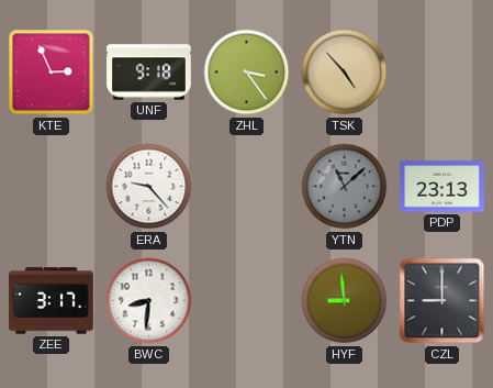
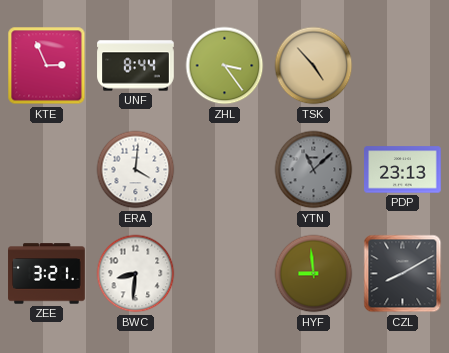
UNF: 9:18 -> 8:44 (136, 66)
ERA: 9:23 -> 4:01 (136, 170)
ZEE: 3:17 -> 3:21 (47, 274)
CZL: 9:00 -> 8:10 (403, 274)
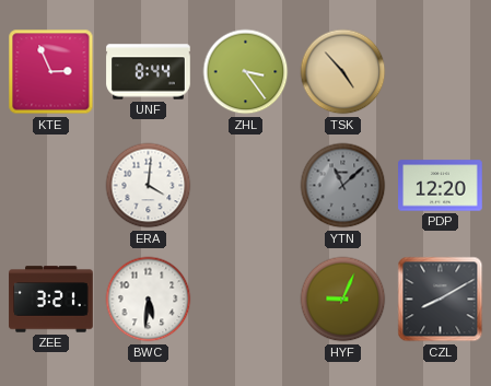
PDP: 23:13 -> 12:20 (441, 186)
BWC: 8:31 -> 5:31 (149, 300)
HYF: 8:59 -> 9:04 (343, 300)
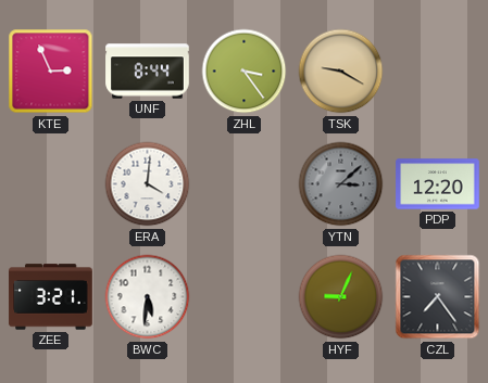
TSK: 4:53 -> 9:20 (341, 72)
YTN: 11:08 -> 3:08 (341, 184)
CZL: 8:10 -> 7:24 (438, 297)
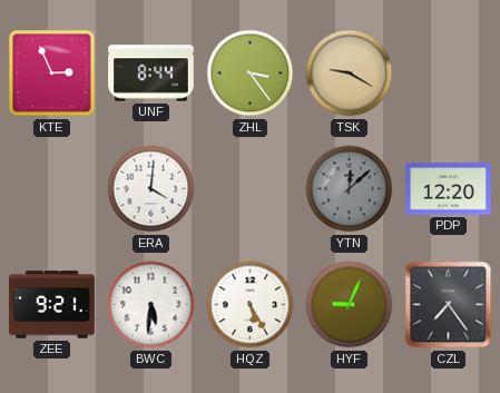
YTN: 3:08 -> 12:08 (350, 189)
ZEE: 3:21 -> 9:21 (52, 305)
HQZ: none -> 5:25 (251, 305)
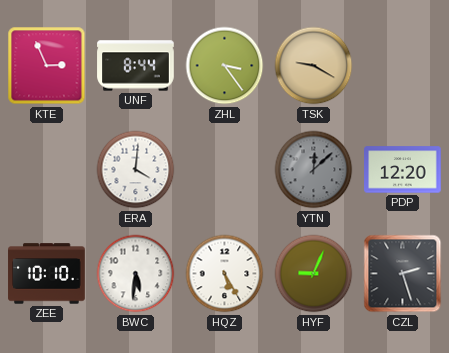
ZEE: 9:21 -> 10:10 (47, 274)
CZL: 7:24 -> 2:27 (403, 274)
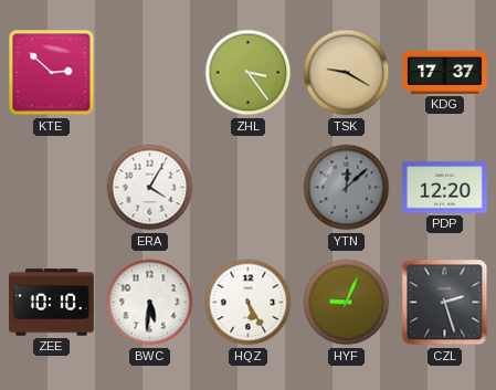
KTE: 2:56 -> 2:52 (52, 73)
UNF: 8:44 -> none (136, 66)
KDG: none -> 17:37 (445, 72)
ERA: 4:01 -> 4:05 (150, 188)
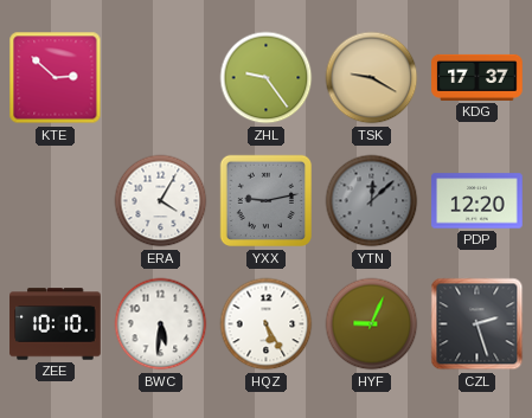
ZHL: 3:24 -> 9:24 (267, 78)
YXX: none -> 9:13 (267, 201)
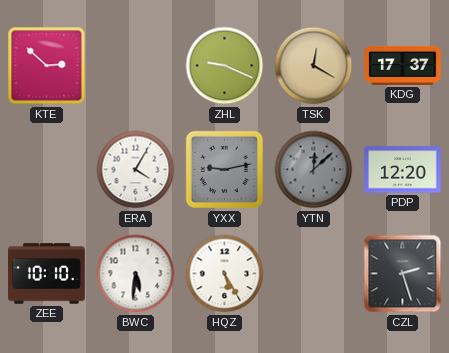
ZHL: 9:24 -> 9:19 (225, 66)
TSK: 9:20 -> 12:20 (314, 66)
HYF: 9:04 -> none (372, 324)
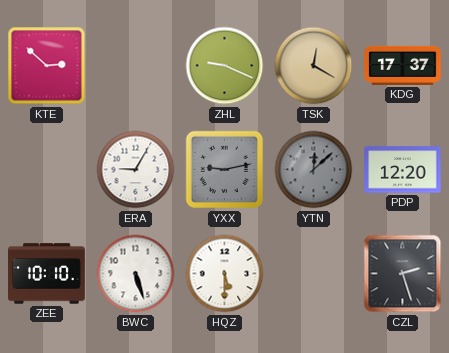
ERA: 4:05 -> 9:05 (136, 170)
BWC: 5:31 -> 5:27 (136, 274)
HQZ: 5:25 -> 5:30 (225, 274)
